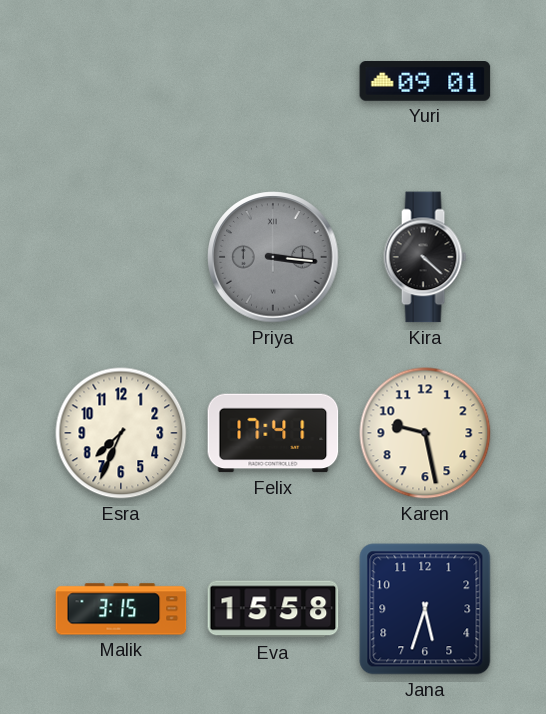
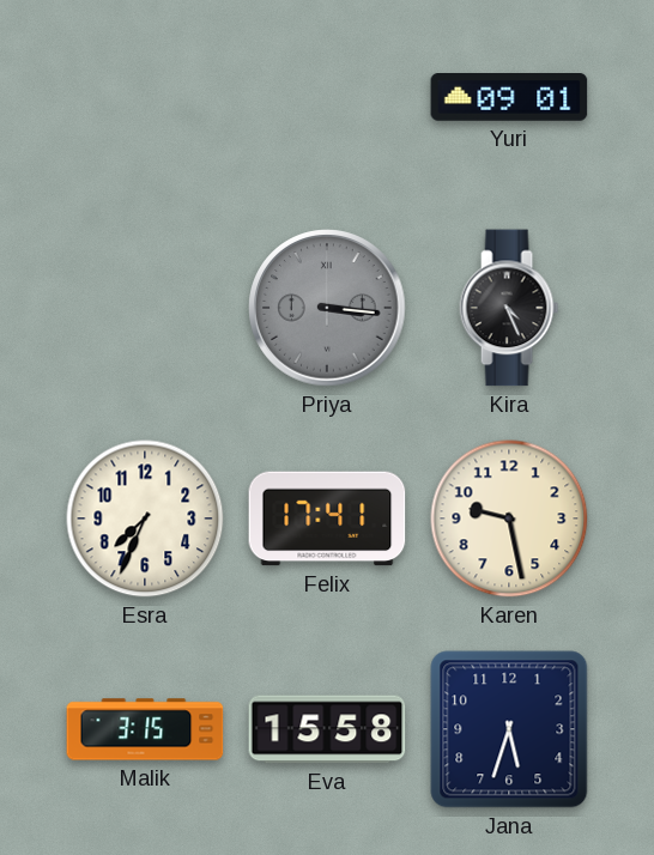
Kira: 4:22 -> 4:26 (509, 308)
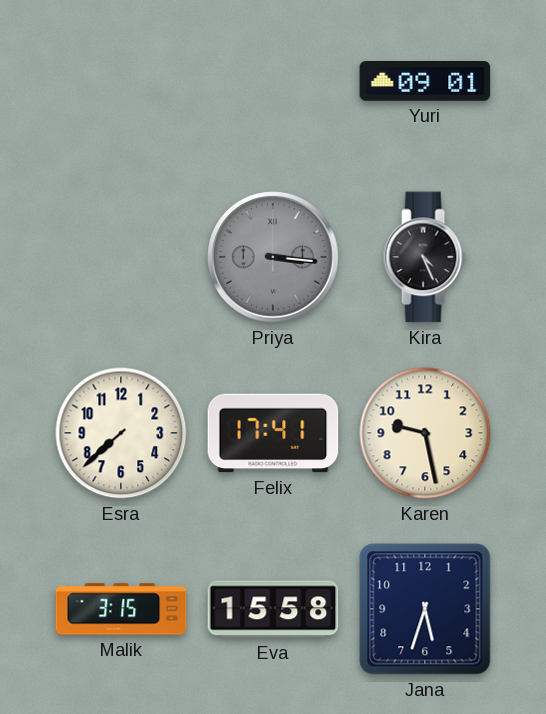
Esra: 7:34 -> 7:38 (121, 433)
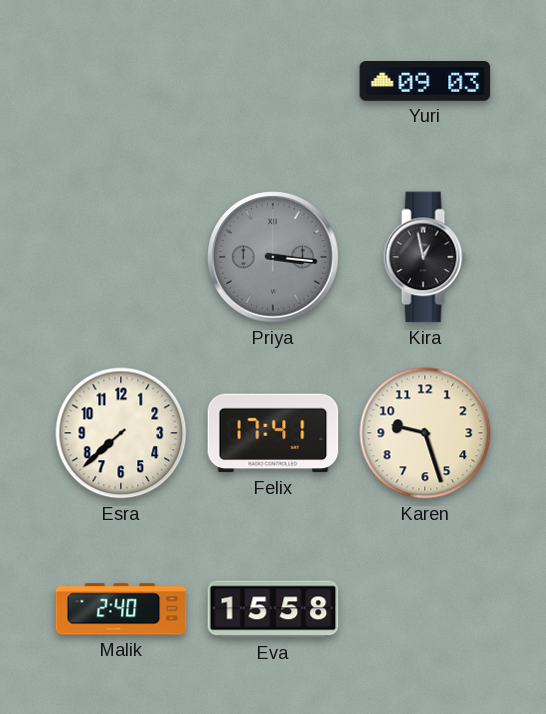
Yuri: 09:01 -> 09:03 (425, 82)
Kira: 4:26 -> 12:58 (425, 257)
Karen: 9:28 -> 9:27 (425, 433)
Malik: 3:15 -> 2:40 (121, 609)
Jana: 5:33 -> none (425, 609)
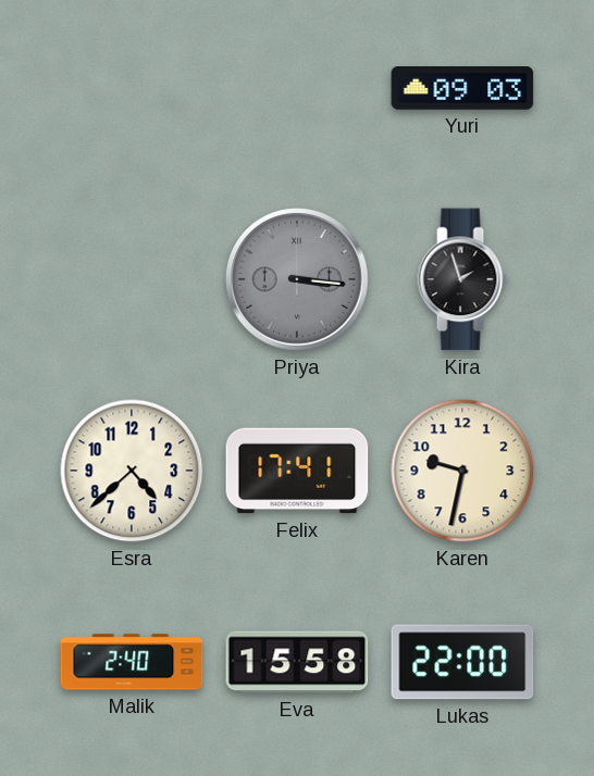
Kira: 12:58 -> 1:57 (462, 279)
Esra: 7:38 -> 4:38 (132, 471)
Karen: 9:27 -> 9:32 (462, 471)
Lukas: none -> 22:00 (462, 662)
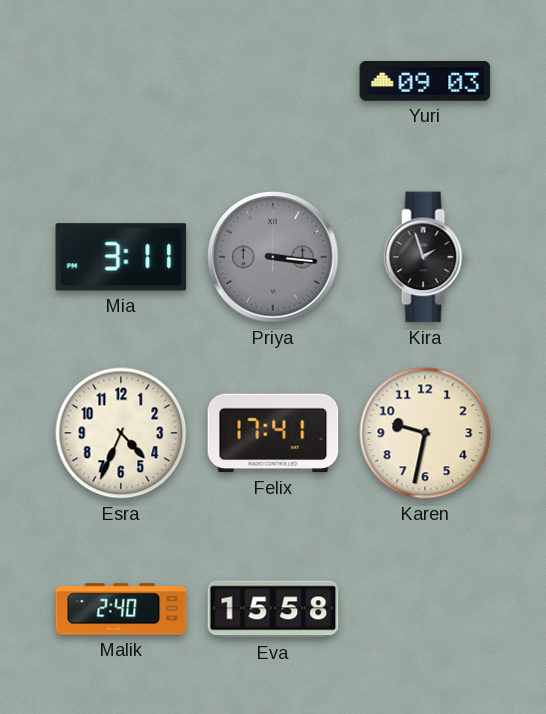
Mia: none -> 3:11 (121, 257)
Esra: 4:38 -> 4:34 (121, 433)
Lukas: 22:00 -> none (462, 662)
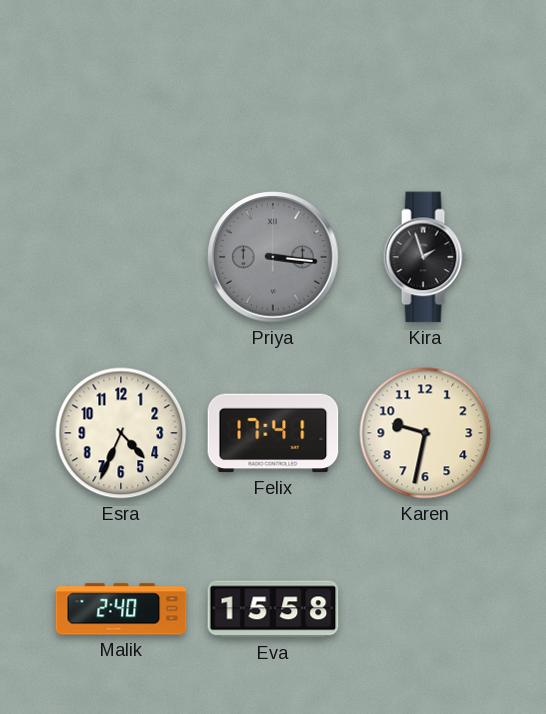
Yuri: 09:03 -> none (425, 82)
Mia: 3:11 -> none (121, 257)
